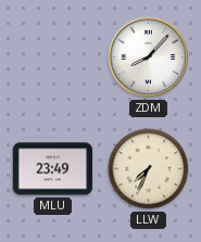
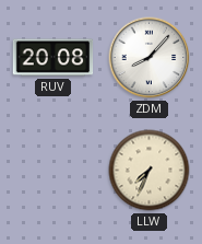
RUV: none -> 20:08 (54, 58)
MLU: 23:49 -> none (53, 169)
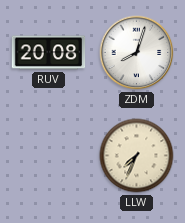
ZDM: 8:07 -> 8:03 (137, 53)
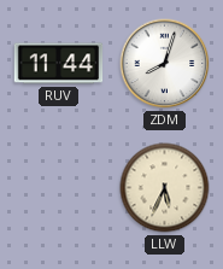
RUV: 20:08 -> 11:44 (59, 64)
LLW: 7:34 -> 5:34 (165, 188)
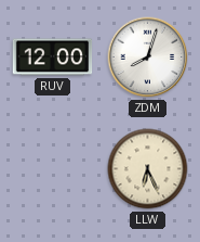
RUV: 11:44 -> 12:00 (53, 58)
LLW: 5:34 -> 6:26 (148, 169)
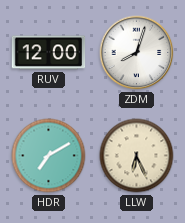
HDR: none -> 7:10 (49, 156)
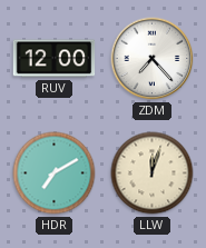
ZDM: 8:03 -> 7:23 (153, 59)
LLW: 6:26 -> 12:03 (153, 173)
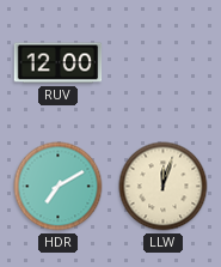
ZDM: 7:23 -> none (153, 59)
